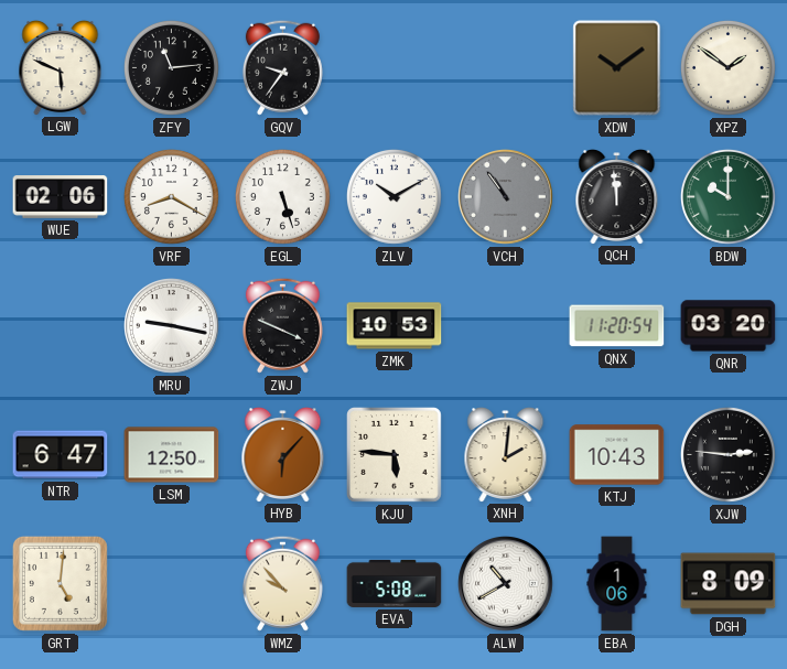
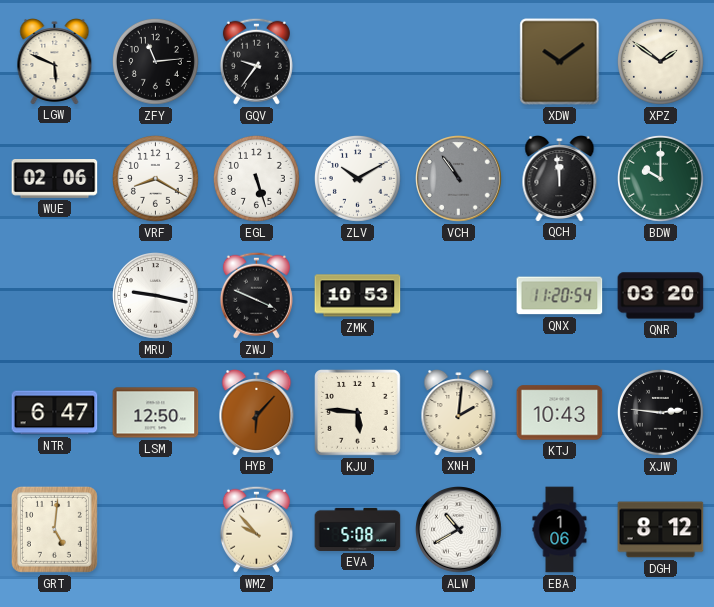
DGH: 8:09 -> 8:12 (661, 530)
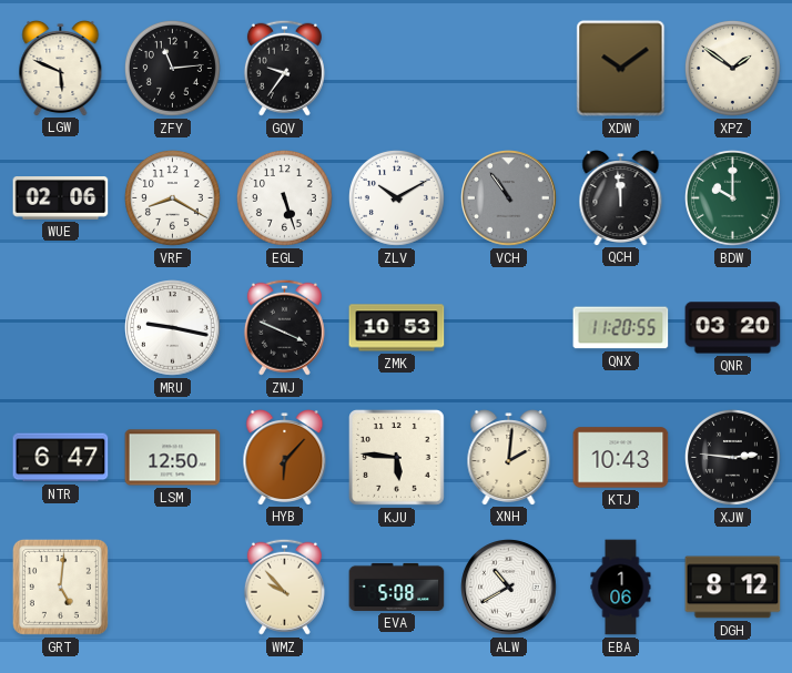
QNX: 11:20:54 -> 11:20:55 (621, 328)
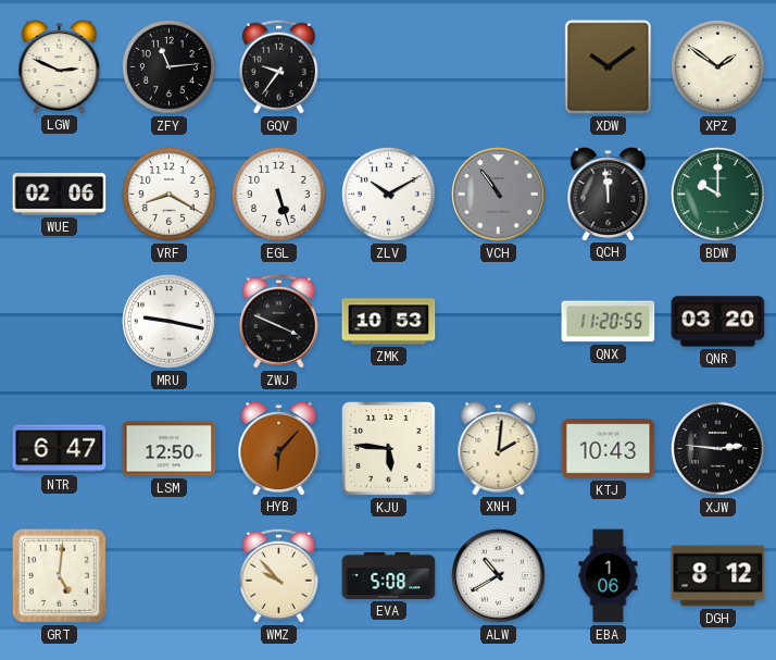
LGW: 5:49 -> 2:49 (60, 67)
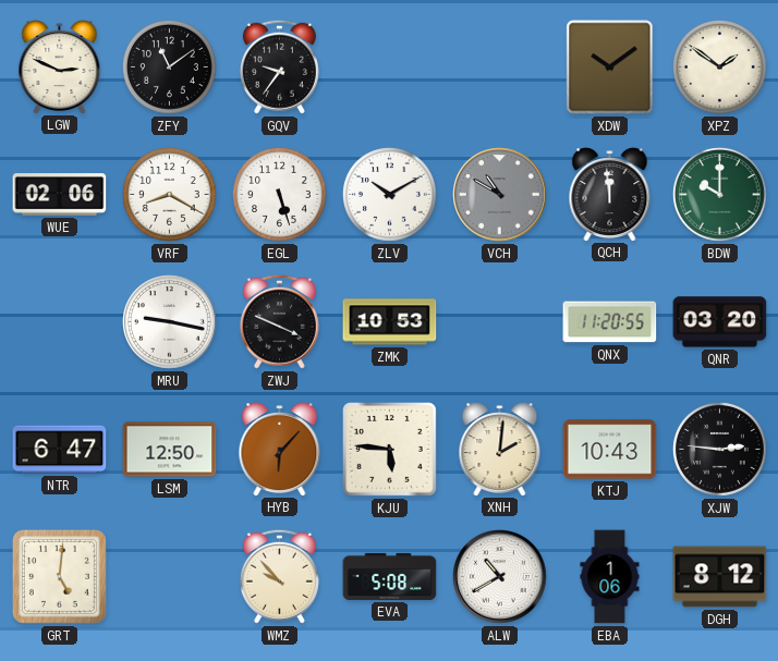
ZFY: 11:14 -> 11:09 (169, 66)
VCH: 10:54 -> 10:50 (500, 195)
